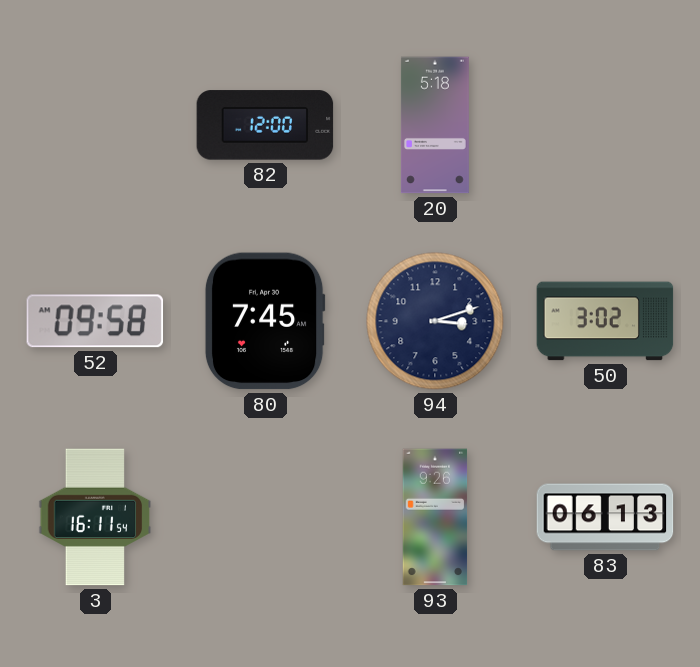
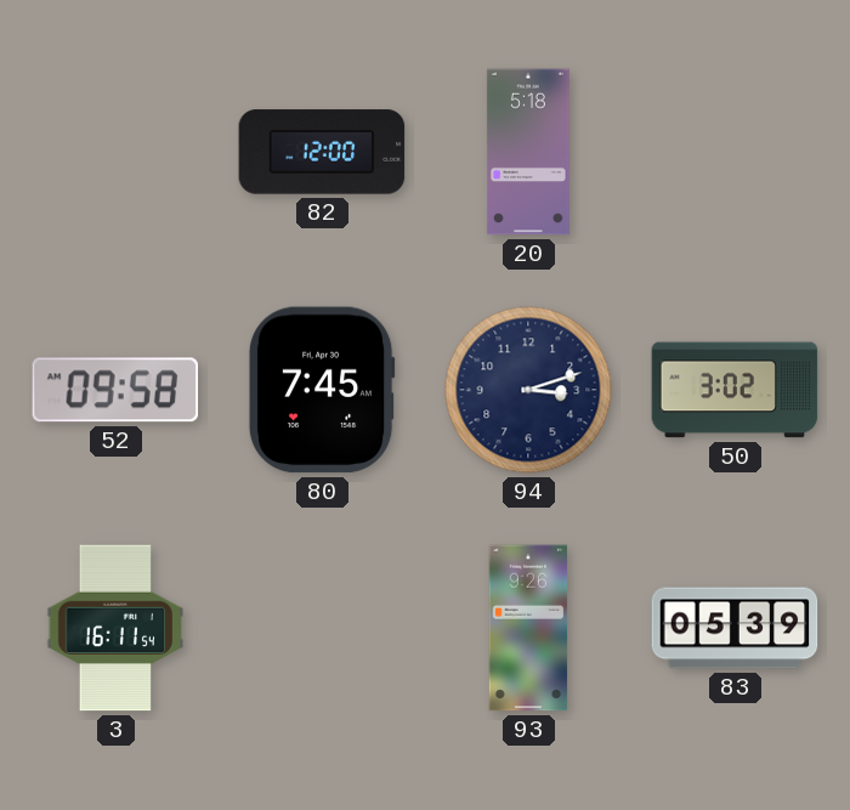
83: 06:13 -> 05:39 (735, 628)
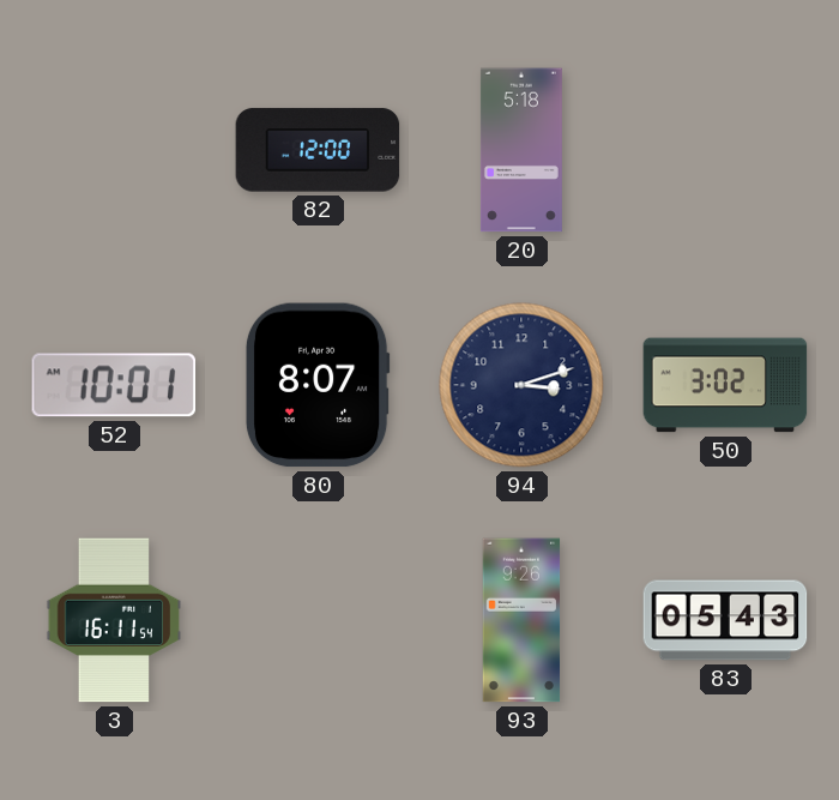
52: 09:58 -> 10:01 (114, 385)
80: 7:45 -> 8:07 (318, 385)
83: 05:39 -> 05:43 (725, 620)
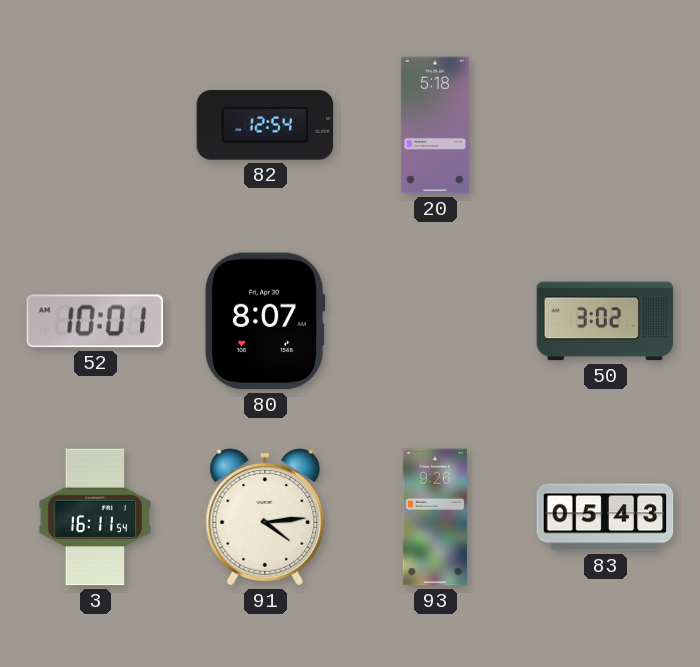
82: 12:00 -> 12:54 (265, 125)
94: 3:12 -> none (521, 385)
91: none -> 4:14 (265, 517)
